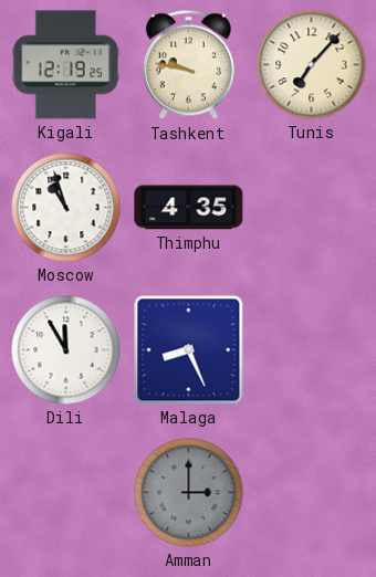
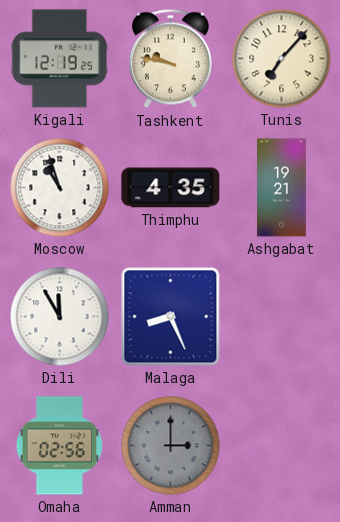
Ashgabat: none -> 19:21 (282, 188)
Omaha: none -> 02:56 (59, 446)
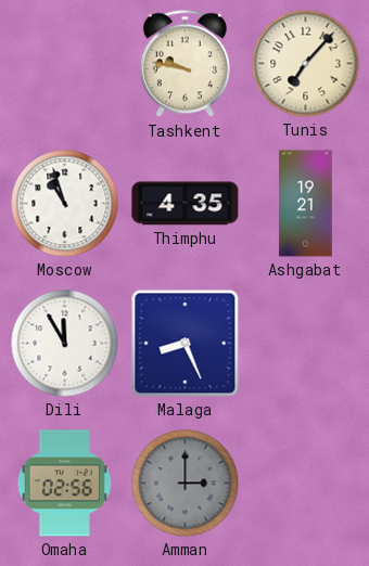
Kigali: 12:19 -> none (59, 59)
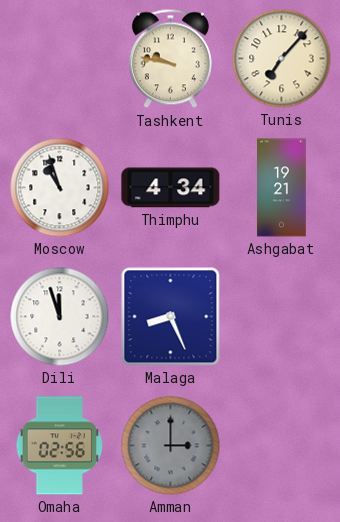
Thimphu: 4:35 -> 4:34 (171, 188)
Dili: 11:55 -> 11:57 (60, 317)
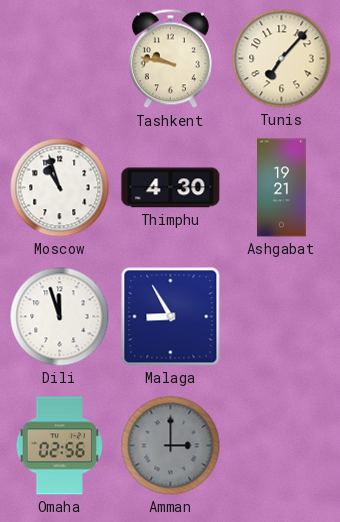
Thimphu: 4:34 -> 4:30 (171, 188)
Malaga: 8:26 -> 8:55 (171, 317)
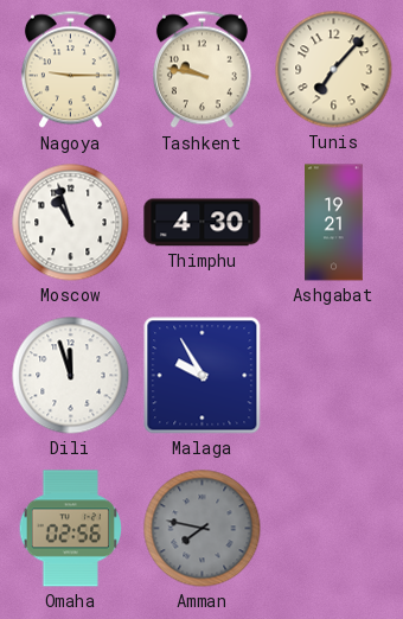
Nagoya: none -> 9:15 (70, 70)
Malaga: 8:55 -> 9:55 (203, 376)
Amman: 3:00 -> 7:47 (203, 529)
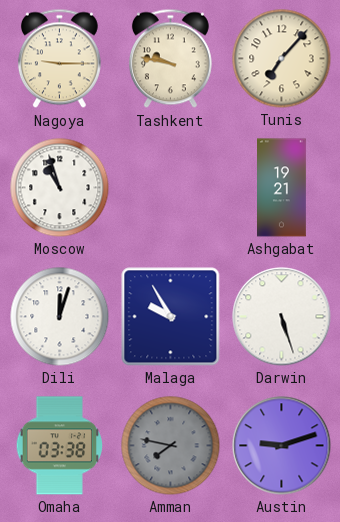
Thimphu: 4:30 -> none (203, 223)
Dili: 11:57 -> 12:03 (60, 317)
Darwin: none -> 5:27 (282, 317)
Omaha: 02:56 -> 03:38 (59, 446)
Austin: none -> 9:12 (282, 446)
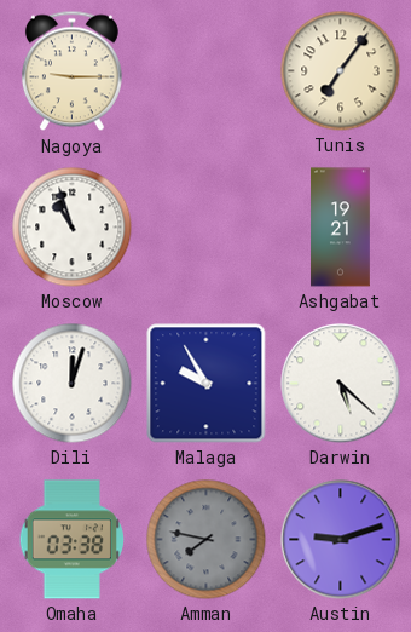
Tashkent: 9:47 -> none (170, 59)
Tunis: 7:07 -> 7:06 (341, 71)
Darwin: 5:27 -> 5:22 (341, 384)
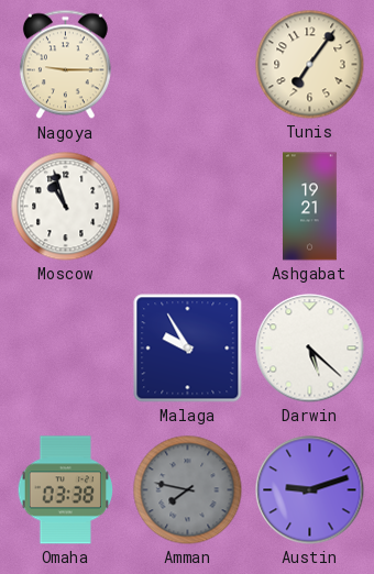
Dili: 12:03 -> none (73, 384)
